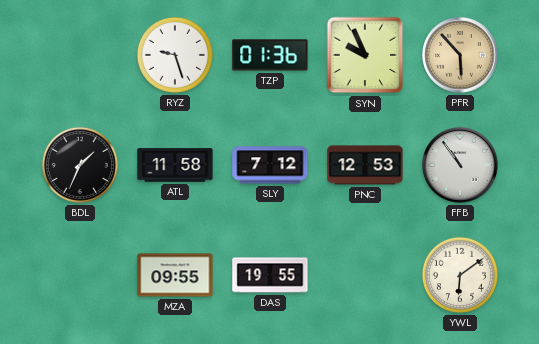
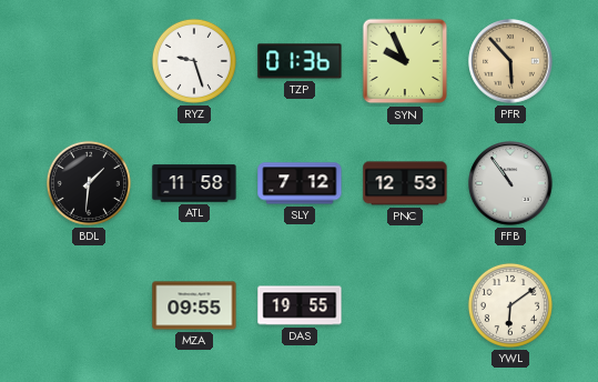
BDL: 1:34 -> 1:31 (89, 183)
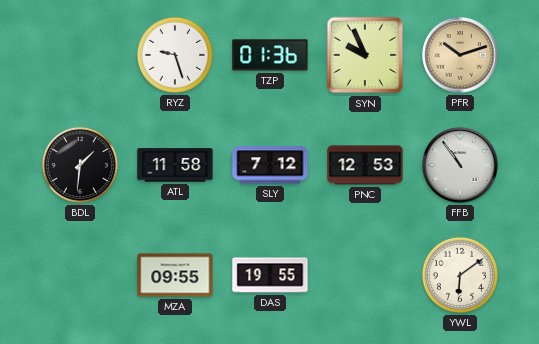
PFR: 5:53 -> 10:12 (460, 55)
